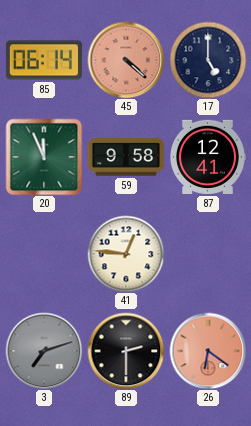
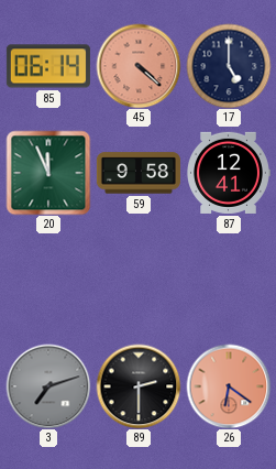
41: 12:46 -> none (126, 254)
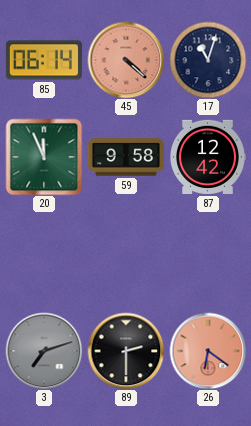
17: 5:00 -> 11:03 (208, 60)
87: 12:41 -> 12:42 (208, 157)
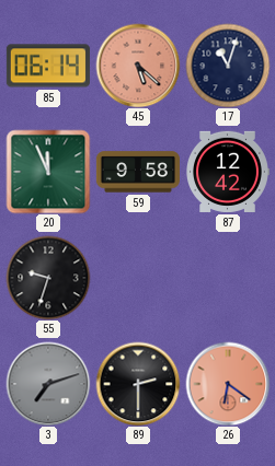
45: 4:22 -> 5:22 (138, 66)
55: none -> 9:33 (48, 278)
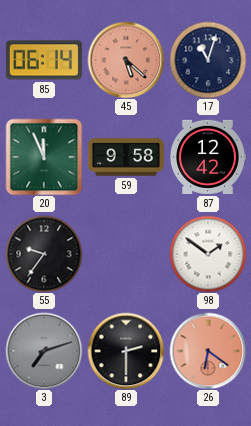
55: 9:33 -> 9:36 (44, 254)
98: none -> 1:51 (208, 254)
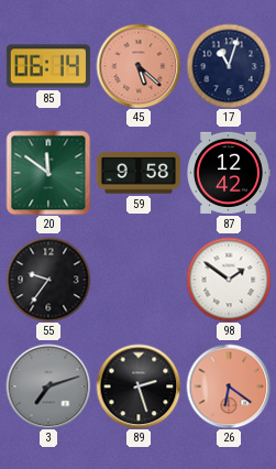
20: 11:56 -> 11:51 (48, 173)
89: 2:30 -> 2:27 (139, 386)
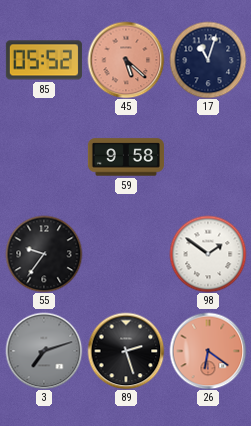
85: 06:14 -> 05:52 (44, 60)
20: 11:51 -> none (48, 173)
87: 12:42 -> none (229, 173)
